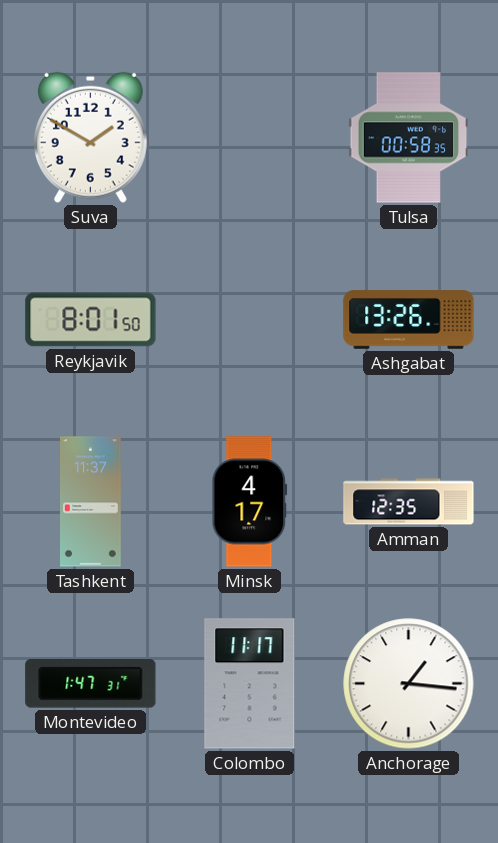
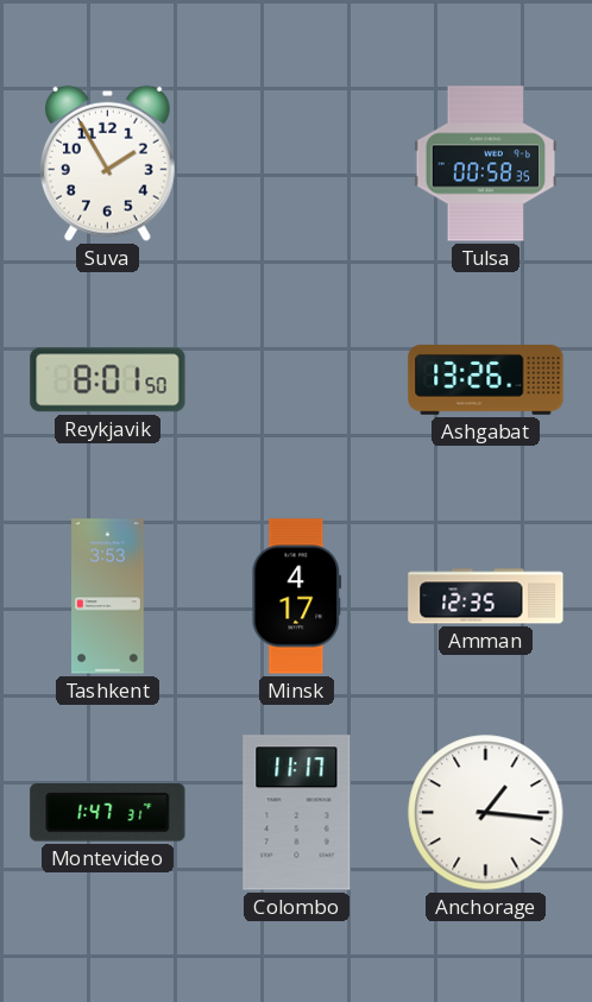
Suva: 1:50 -> 1:55 (107, 163)
Tashkent: 11:37 -> 3:53 (108, 597)
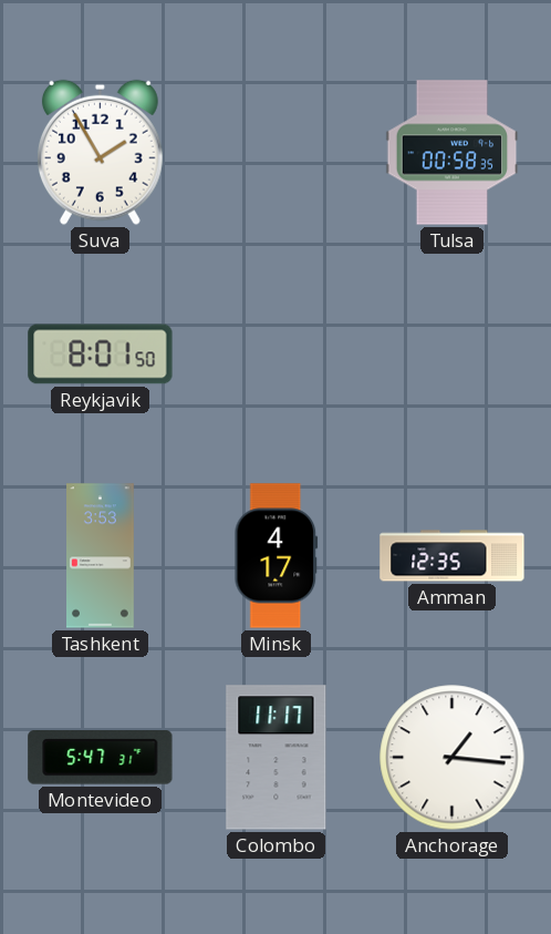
Ashgabat: 13:26 -> none (486, 380)
Montevideo: 1:47 -> 5:47 (101, 758)
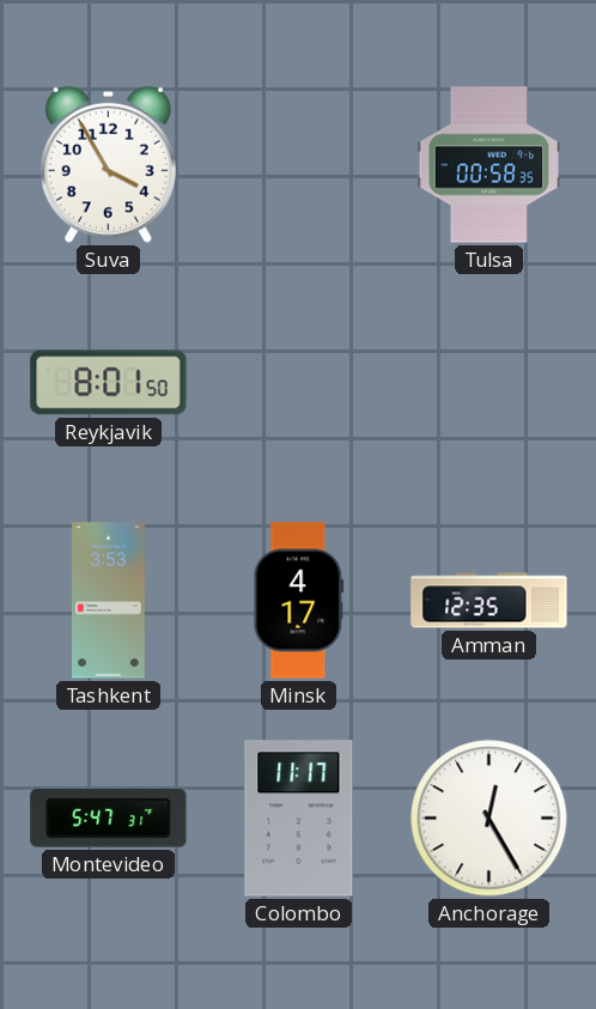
Suva: 1:55 -> 3:55 (108, 164)
Anchorage: 1:16 -> 12:25 (489, 819)
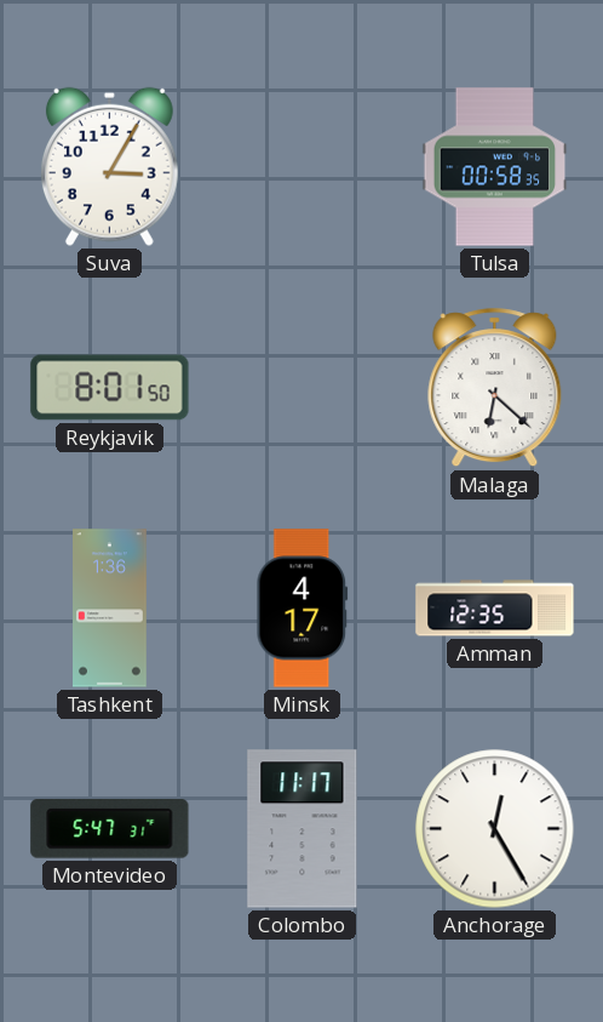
Suva: 3:55 -> 3:05 (109, 166)
Malaga: none -> 6:22 (495, 388)
Tashkent: 3:53 -> 1:36 (110, 609)
